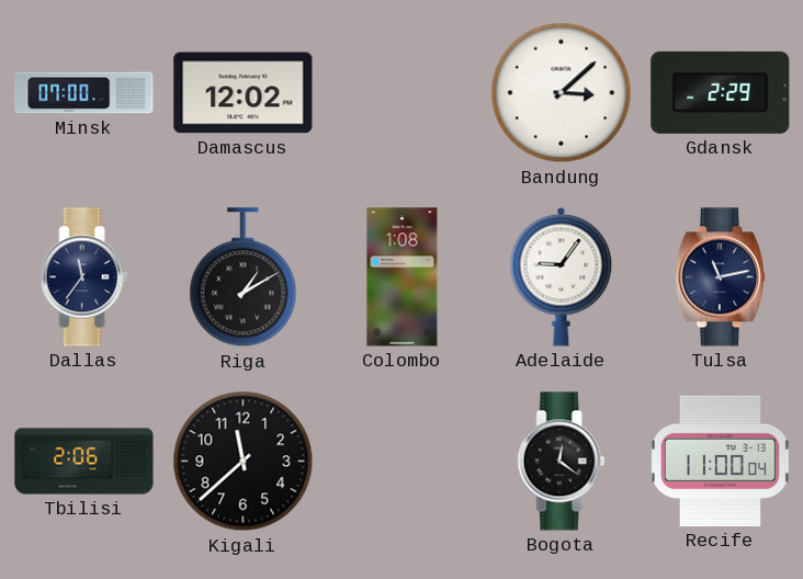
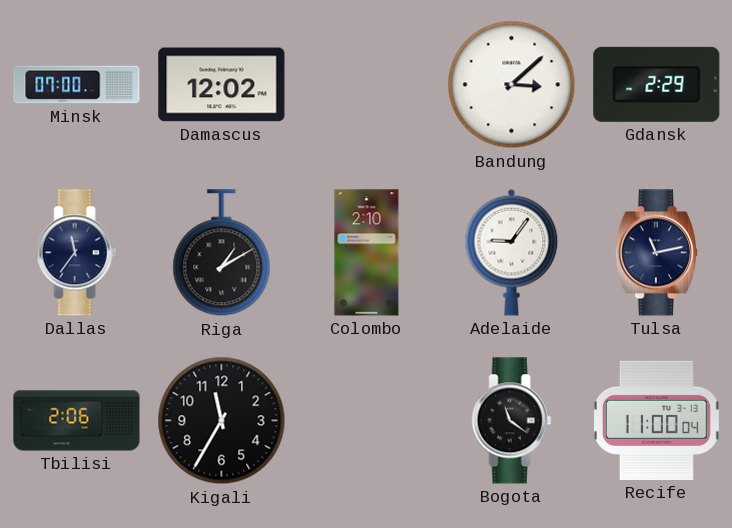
Colombo: 1:08 -> 2:10 (367, 253)
Kigali: 11:38 -> 11:35 (222, 421)
Bogota: 12:21 -> 11:21 (512, 421)
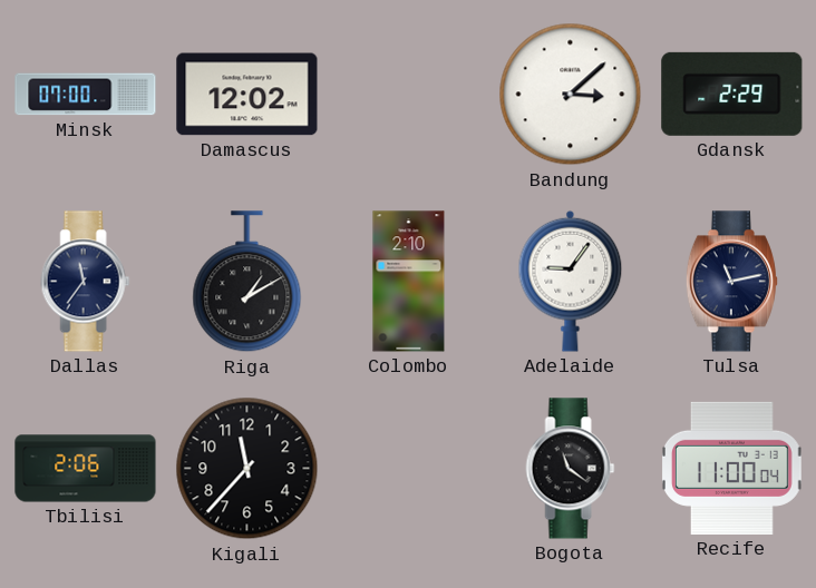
Kigali: 11:35 -> 11:37 (247, 469)
